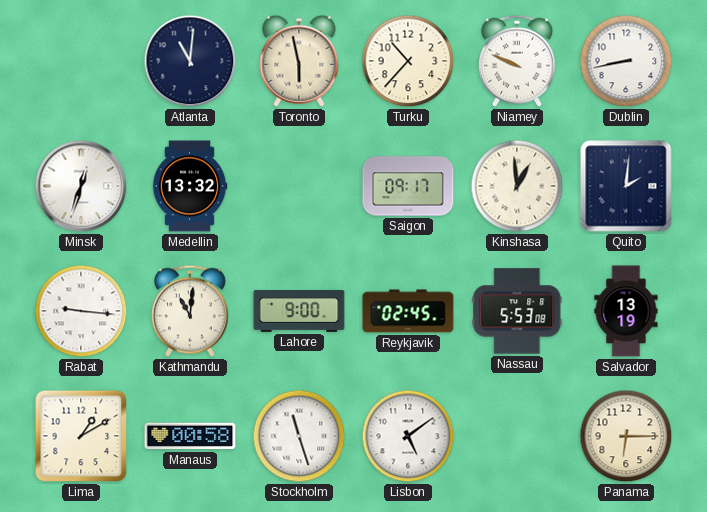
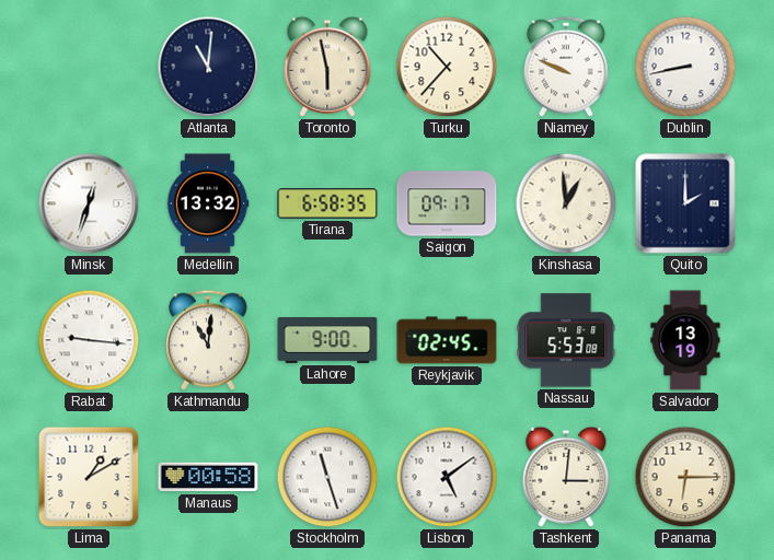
Tirana: none -> 6:58 (327, 203)
Quito: 2:01 -> 2:00 (685, 203)
Tashkent: none -> 3:01 (566, 477)
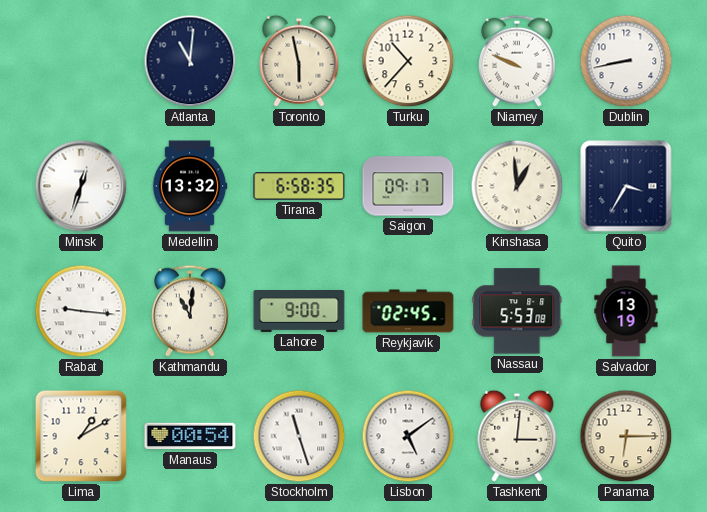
Quito: 2:00 -> 3:35 (626, 186)
Manaus: 00:58 -> 00:54 (190, 436)
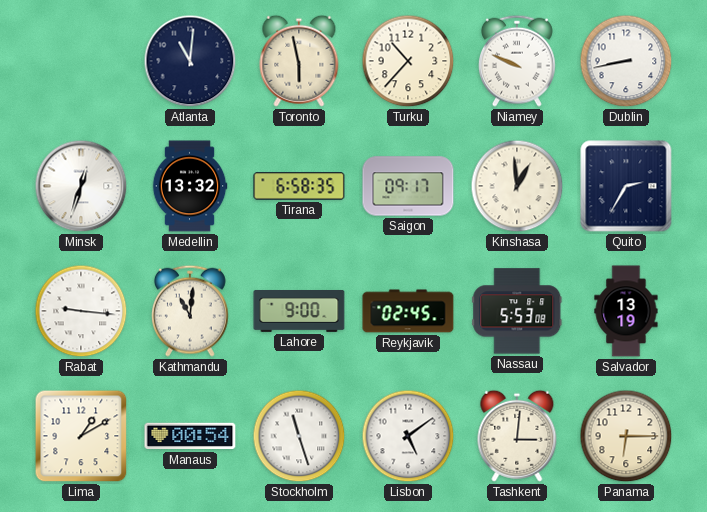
Quito: 3:35 -> 2:35 (626, 186)
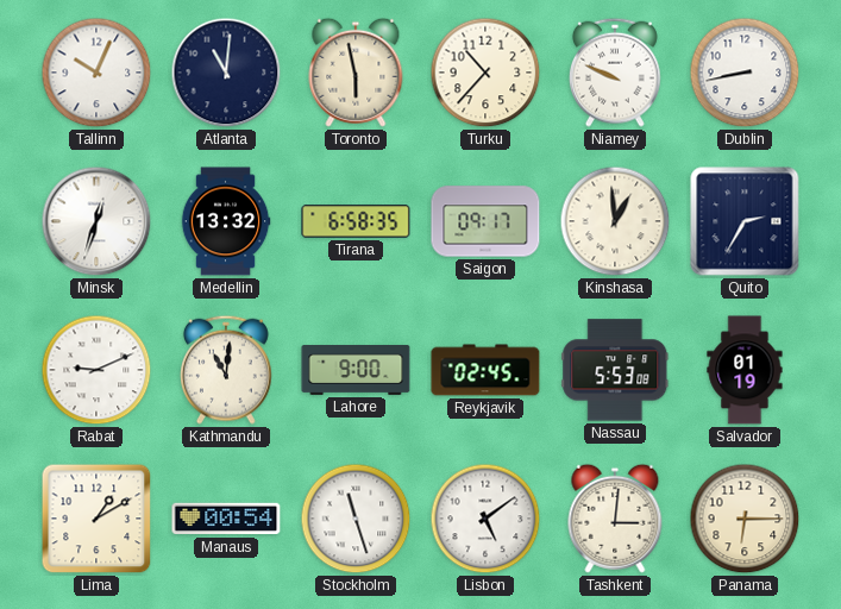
Tallinn: none -> 10:04 (96, 73)
Rabat: 9:16 -> 9:11 (96, 370)
Salvador: 13:19 -> 01:19 (745, 370)
